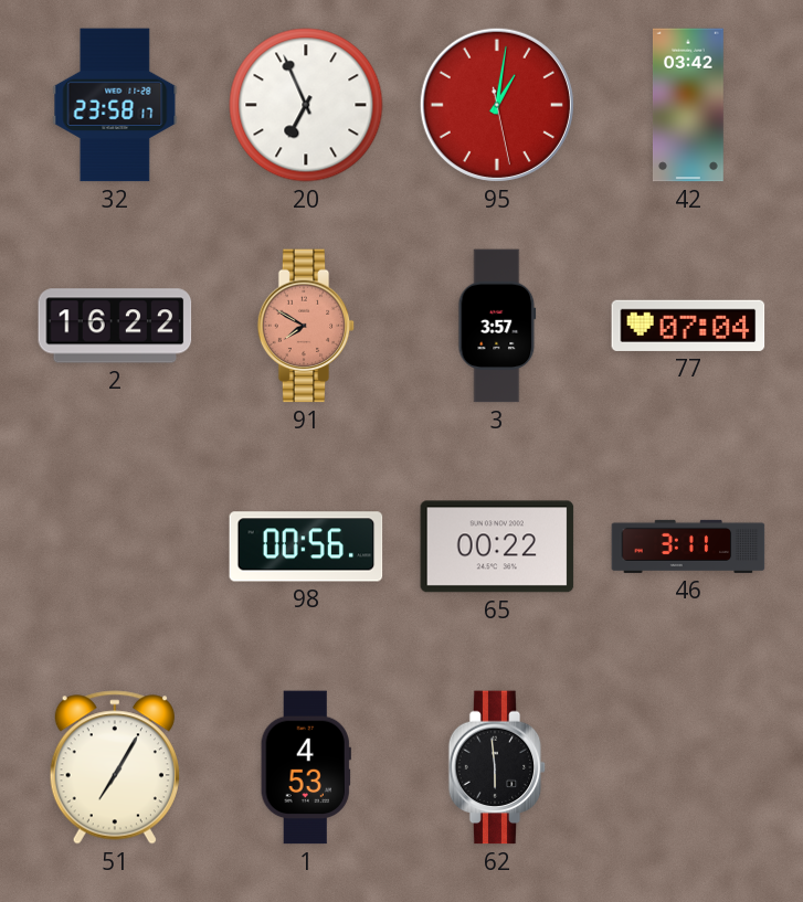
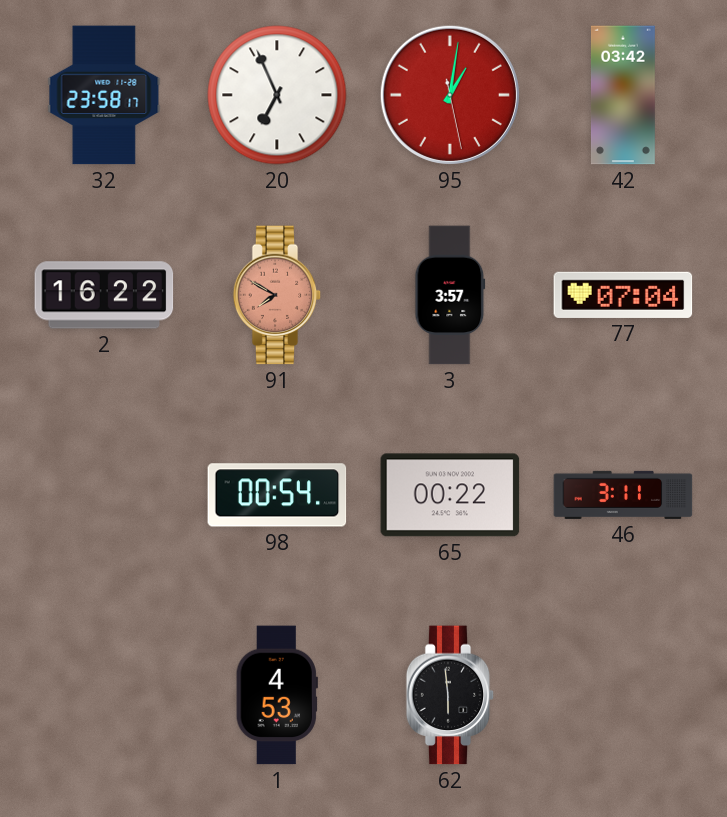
98: 00:56 -> 00:54 (277, 495)
51: 7:05 -> none (115, 767)
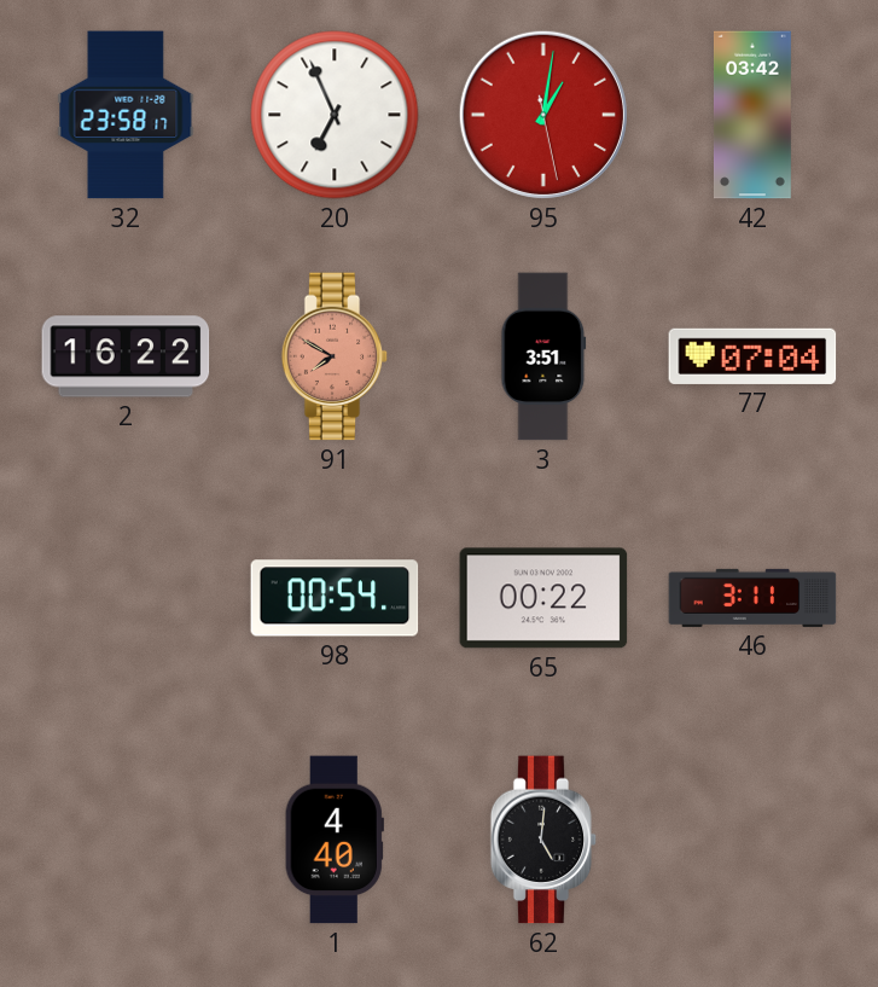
3: 3:57 -> 3:51 (543, 356)
1: 4:53 -> 4:40 (335, 840)
62: 5:59 -> 5:01 (543, 840)
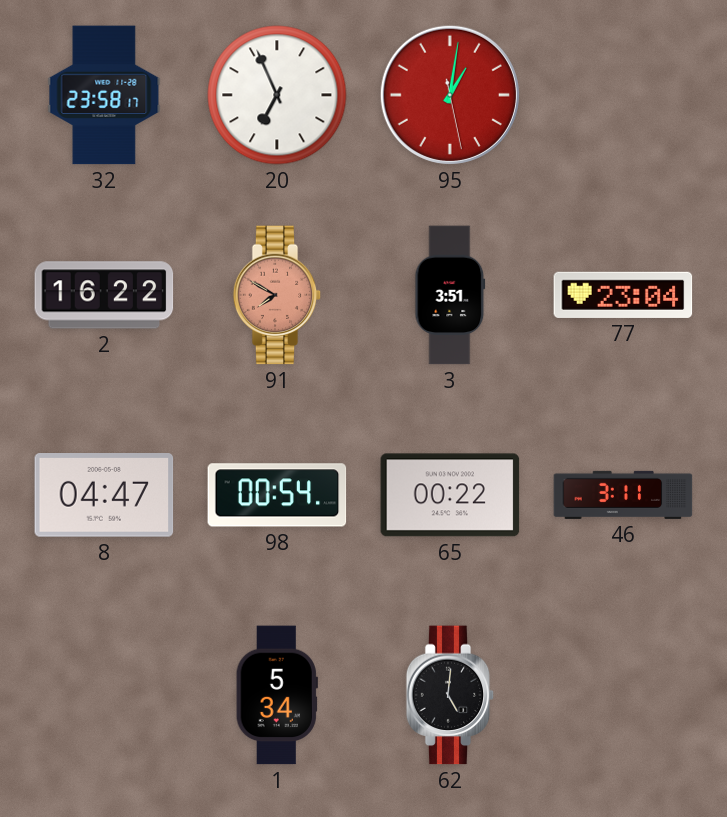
42: 03:42 -> none (752, 115)
77: 07:04 -> 23:04 (623, 295)
8: none -> 04:47 (104, 496)
1: 4:40 -> 5:34 (277, 695)
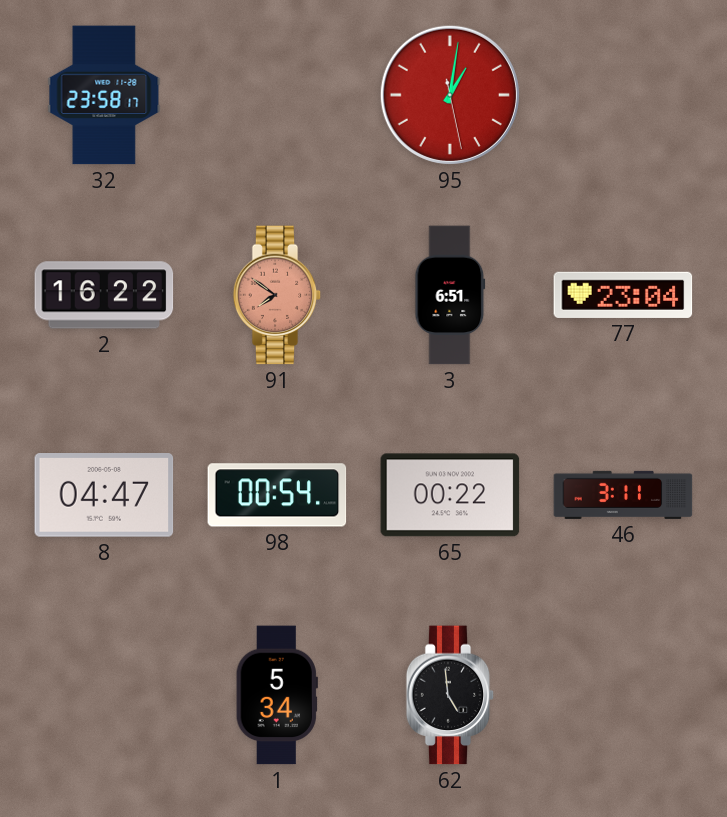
20: 6:56 -> none (277, 95)
91: 7:50 -> 7:51 (277, 295)
3: 3:51 -> 6:51 (450, 295)
62: 5:01 -> 4:59 (450, 695)
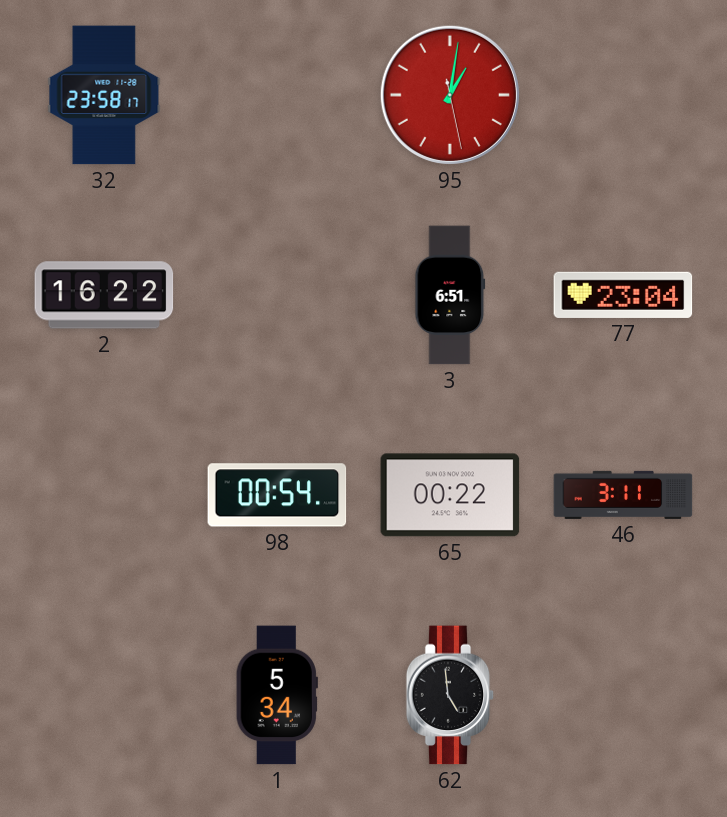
91: 7:51 -> none (277, 295)
8: 04:47 -> none (104, 496)
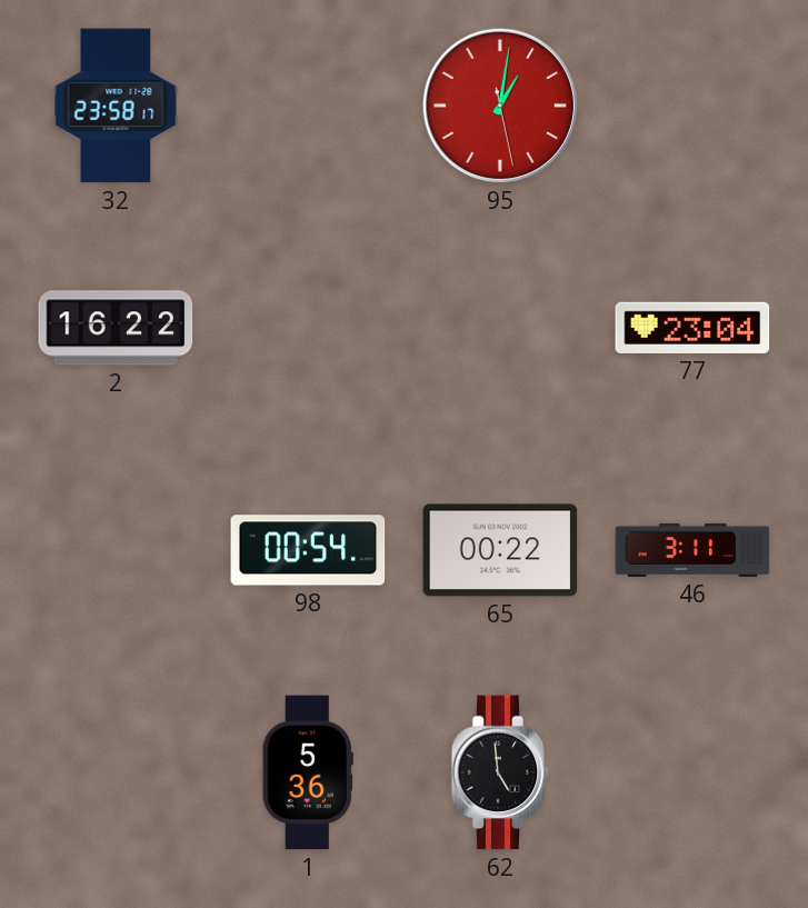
3: 6:51 -> none (450, 295)
1: 5:34 -> 5:36 (308, 772)
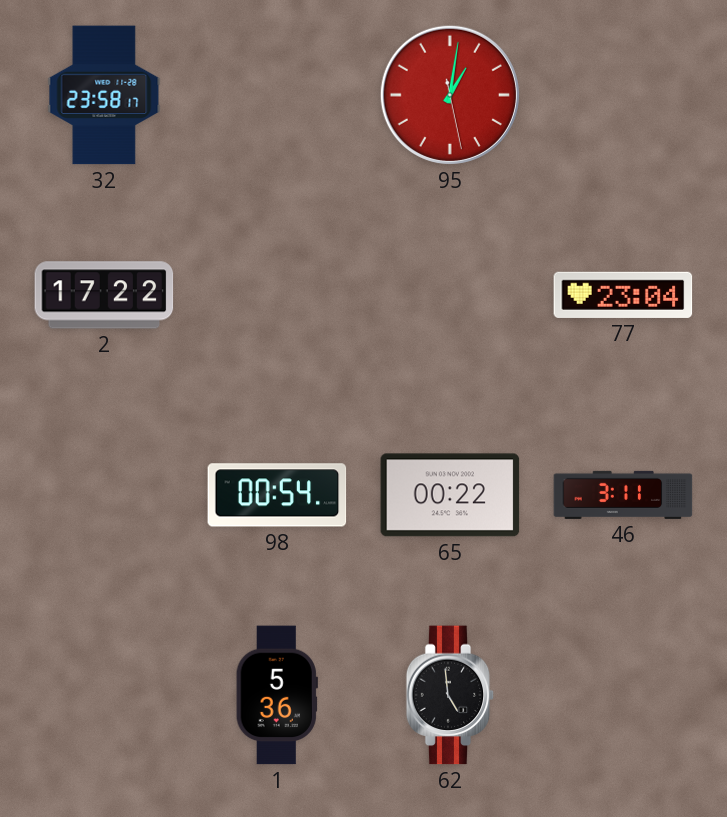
2: 16:22 -> 17:22 (104, 295)
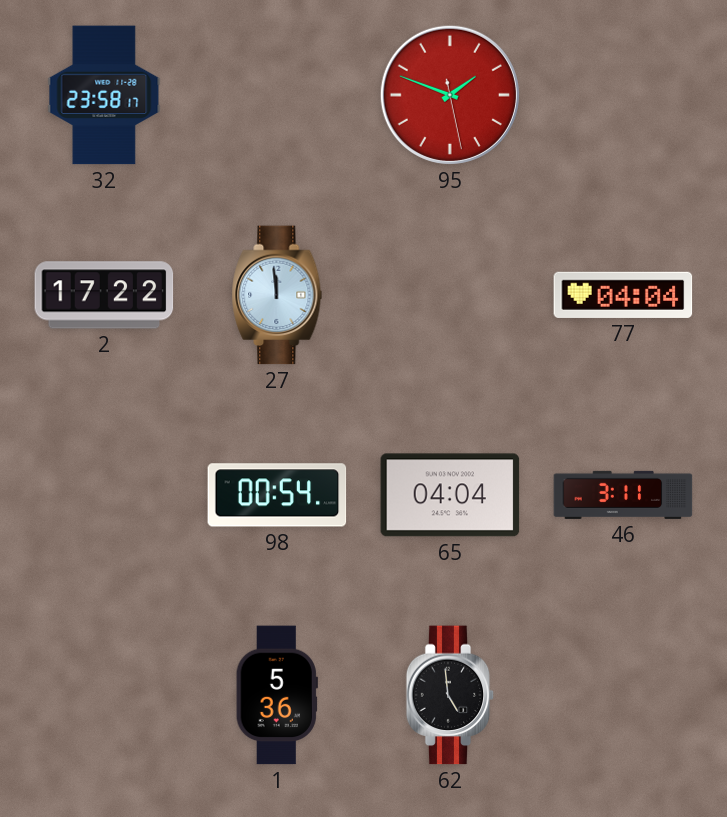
95: 1:01 -> 1:48 (450, 95)
27: none -> 11:59 (277, 295)
77: 23:04 -> 04:04 (623, 295)
65: 00:22 -> 04:04 (450, 495)
